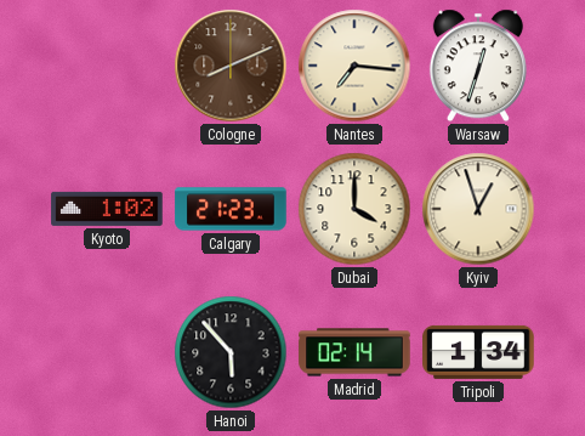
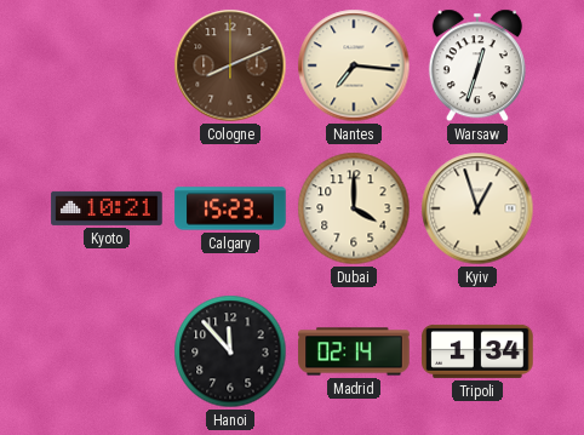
Kyoto: 1:02 -> 10:21 (107, 208)
Calgary: 21:23 -> 15:23 (230, 208)
Hanoi: 5:53 -> 11:53 (230, 351)
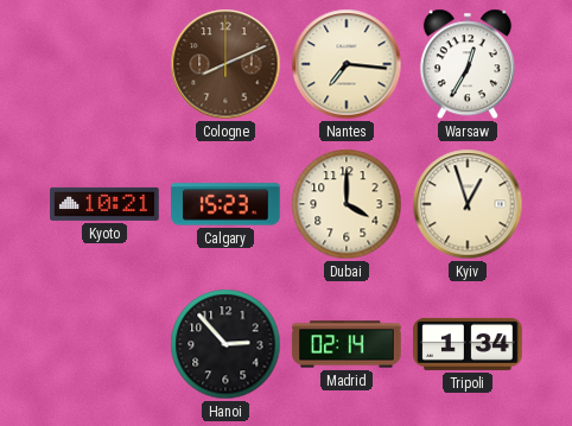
Warsaw: 12:33 -> 12:35 (468, 64)
Hanoi: 11:53 -> 2:53 (225, 344)
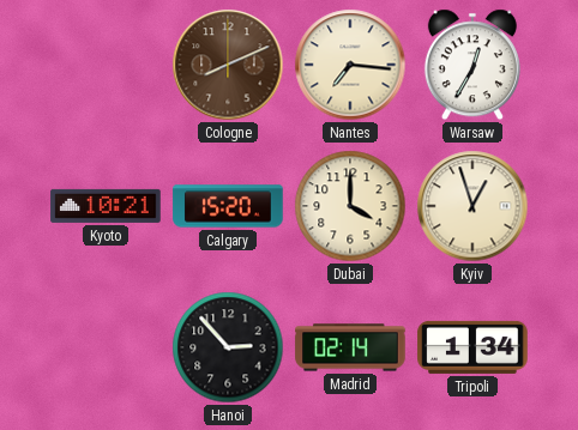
Calgary: 15:23 -> 15:20 (228, 206)
